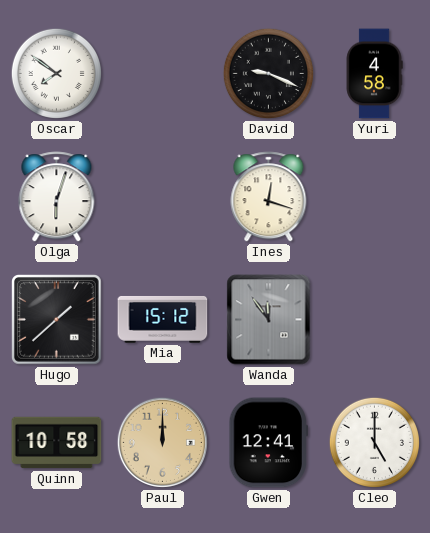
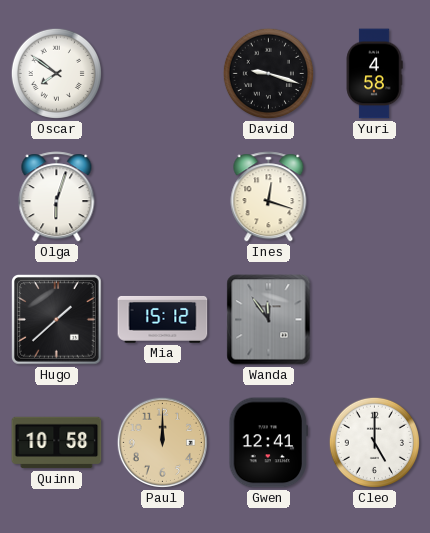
David: 9:19 -> 9:18 (268, 73)
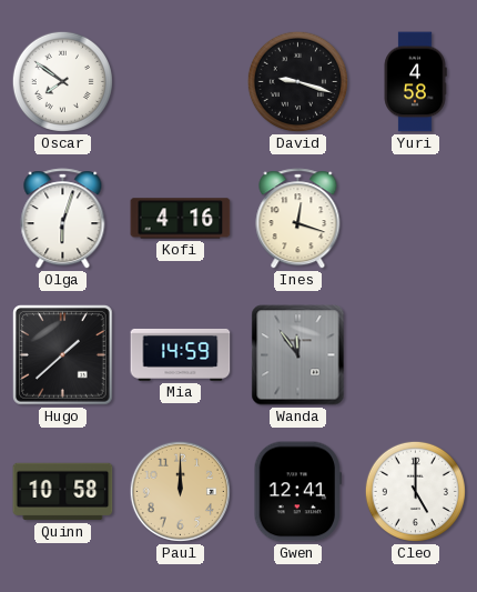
Kofi: none -> 4:16 (181, 219)
Mia: 15:12 -> 14:59 (181, 354)
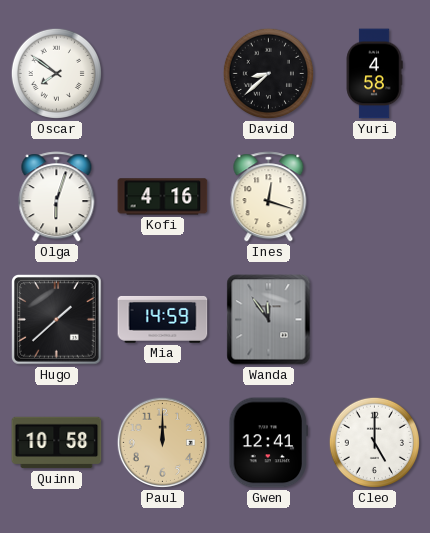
David: 9:18 -> 8:38 (268, 73)
